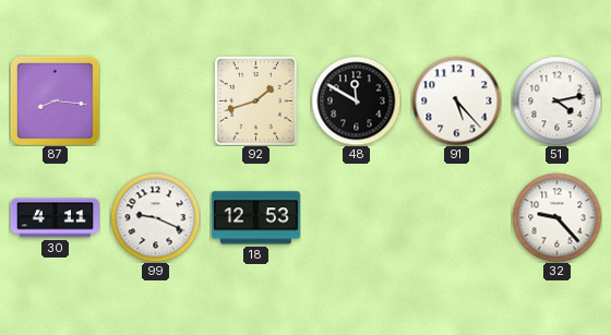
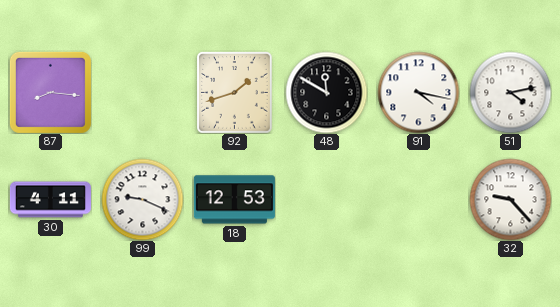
91: 5:23 -> 4:17 (418, 92)
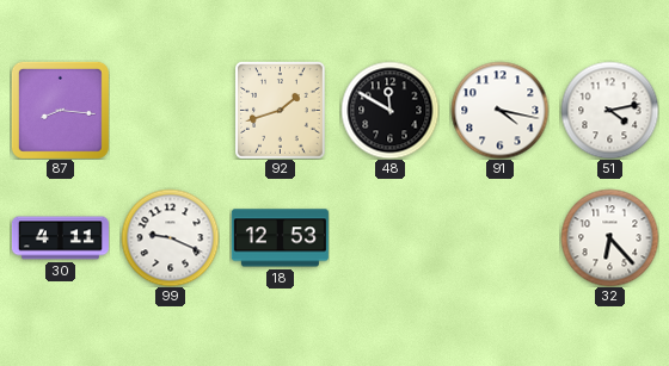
32: 9:23 -> 6:23 (609, 237)
